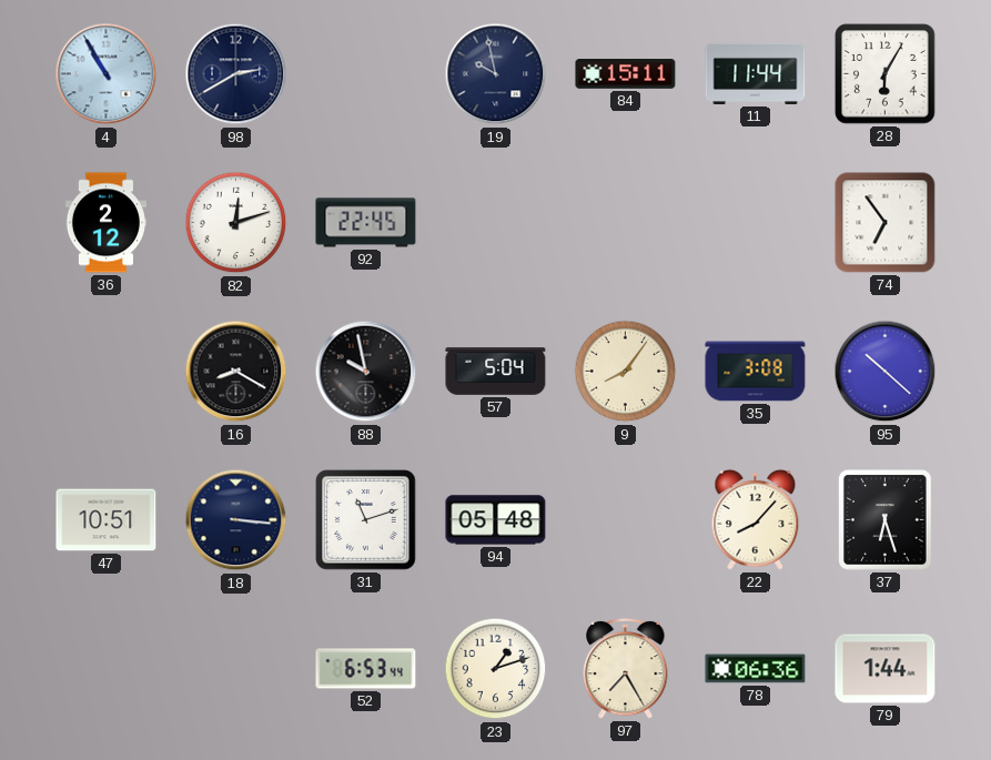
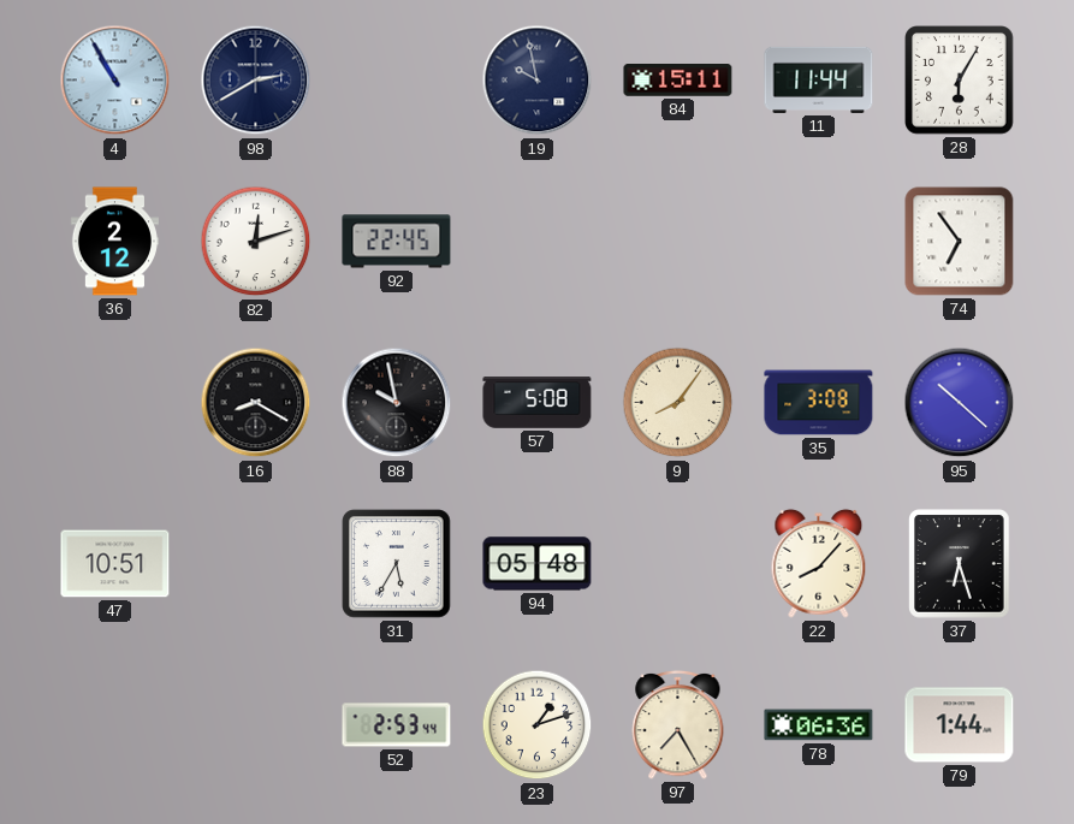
57: 5:04 -> 5:08 (538, 403)
18: 3:16 -> none (236, 520)
31: 11:12 -> 5:35 (397, 564)
52: 6:53 -> 2:53 (397, 725)
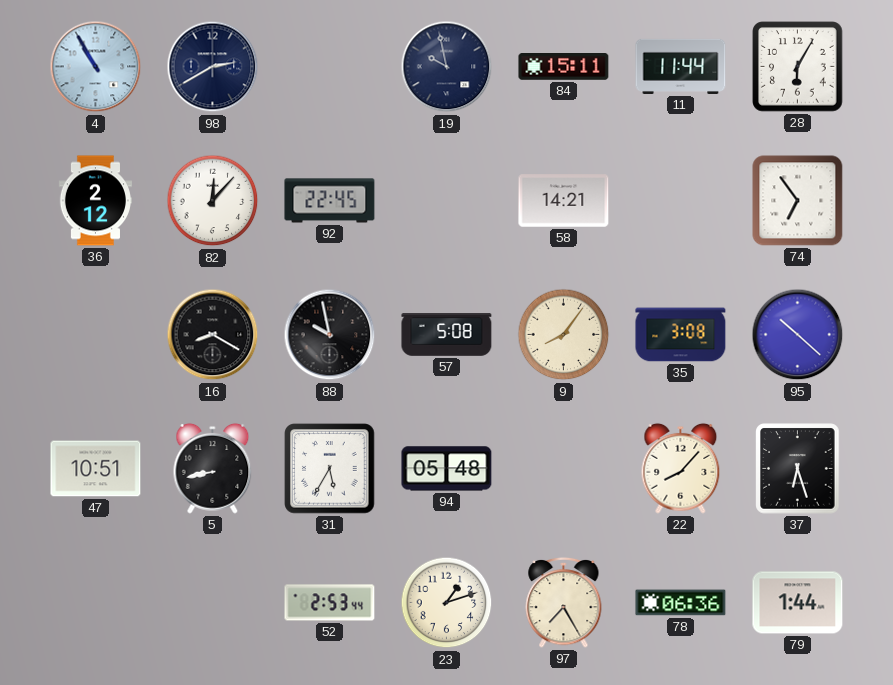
82: 12:12 -> 12:07 (213, 201)
58: none -> 14:21 (564, 201)
5: none -> 8:43 (213, 468)
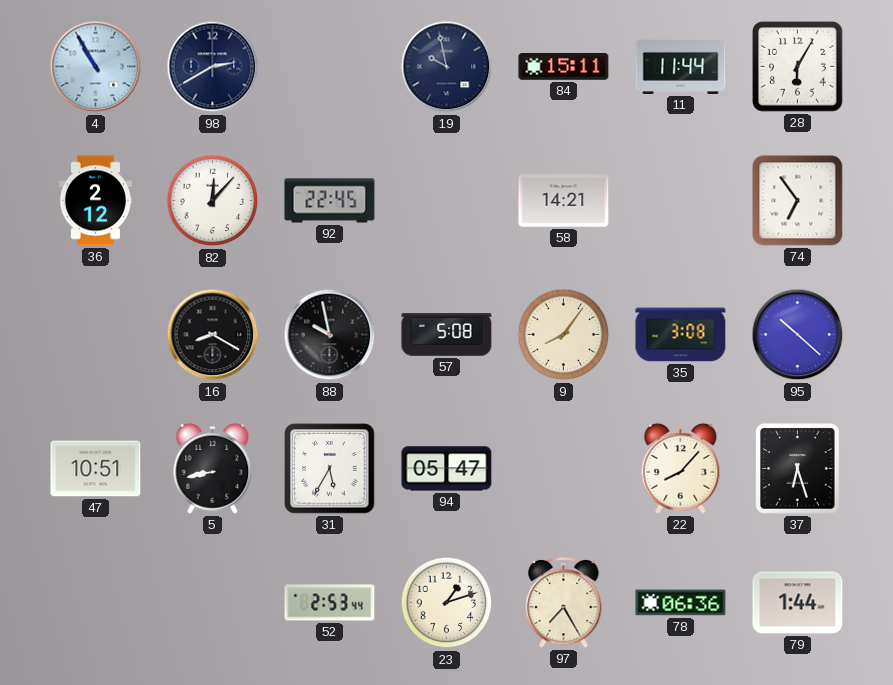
94: 05:48 -> 05:47 (447, 469)
